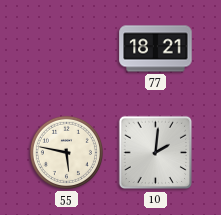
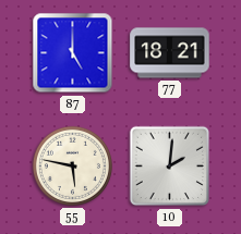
87: none -> 5:00 (73, 53)
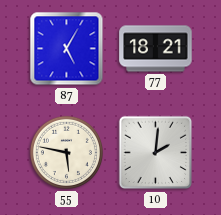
87: 5:00 -> 5:05 (67, 49)
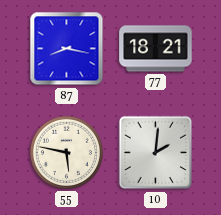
87: 5:05 -> 8:17 (67, 49)
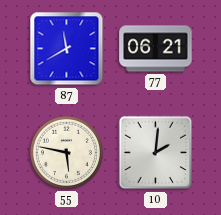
87: 8:17 -> 11:40 (67, 49)
77: 18:21 -> 06:21 (156, 49)
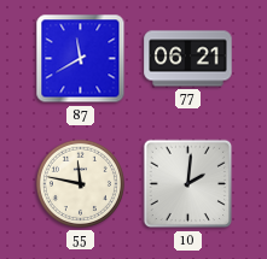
55: 5:47 -> 11:47 (80, 183)
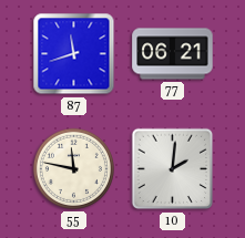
87: 11:40 -> 11:42 (74, 54)
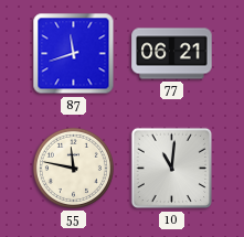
10: 2:01 -> 11:01 (172, 169)
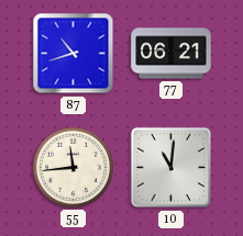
87: 11:42 -> 10:42 (74, 54)
55: 11:47 -> 11:44 (73, 167)
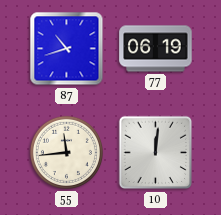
77: 06:21 -> 06:19 (156, 49)
10: 11:01 -> 12:01 (156, 153)
